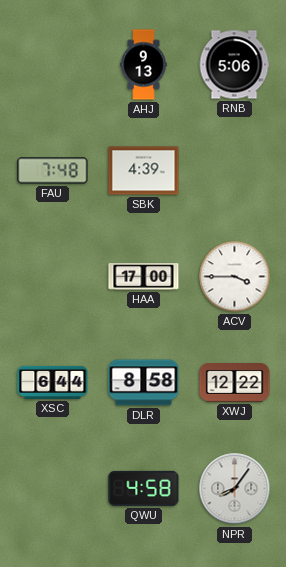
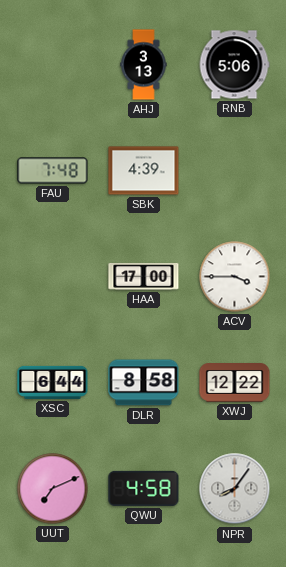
AHJ: 9:13 -> 3:13 (144, 65)
UUT: none -> 7:11 (53, 489)
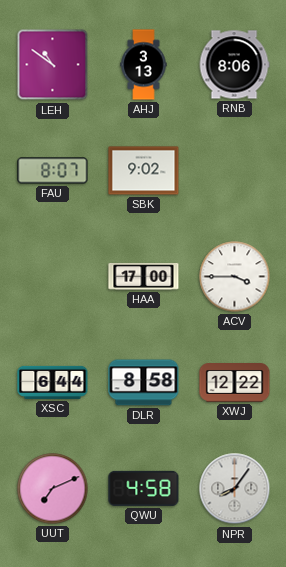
LEH: none -> 10:51 (53, 65)
RNB: 5:06 -> 8:06 (234, 65)
FAU: 7:48 -> 8:07 (53, 171)
SBK: 4:39 -> 9:02 (144, 171)
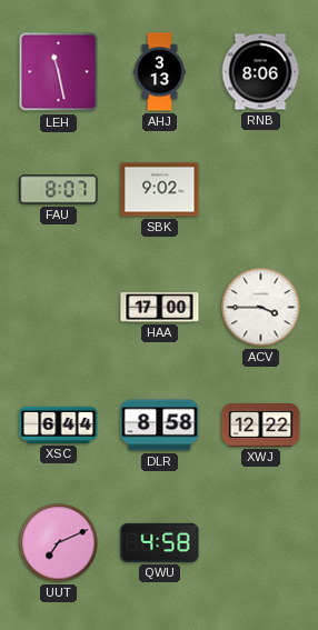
LEH: 10:51 -> 11:28 (59, 72)
NPR: 8:06 -> none (235, 489)
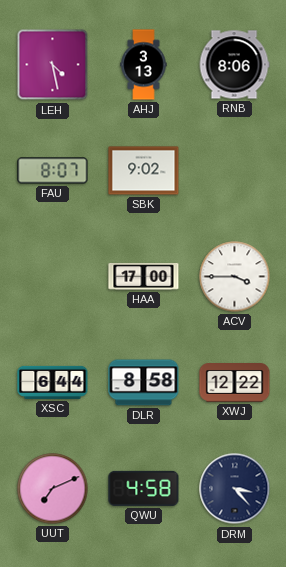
LEH: 11:28 -> 4:28 (53, 65)
DRM: none -> 3:23 (235, 489)
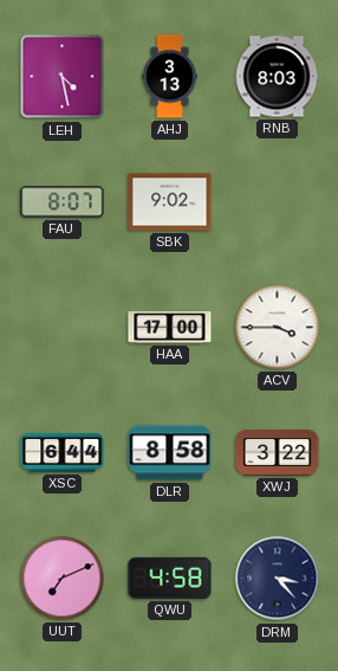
RNB: 8:06 -> 8:03 (277, 77)
XWJ: 12:22 -> 3:22 (278, 453)
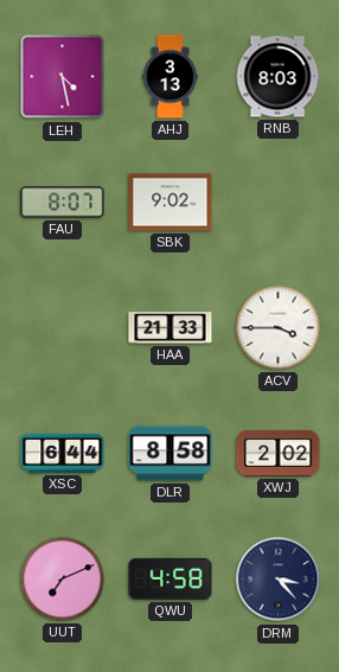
HAA: 17:00 -> 21:33 (171, 328)
XWJ: 3:22 -> 2:02 (279, 454)
